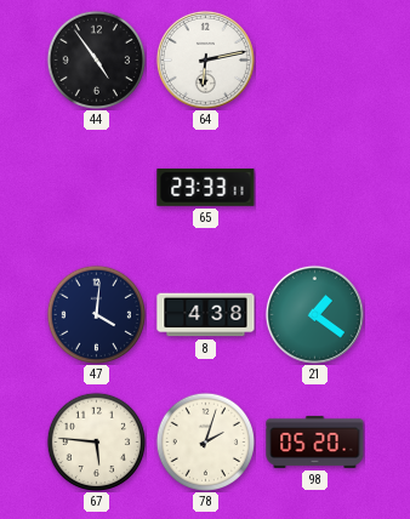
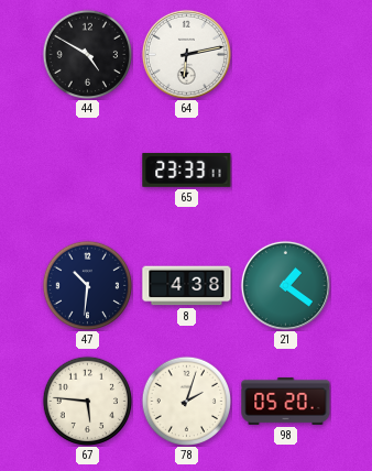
44: 4:54 -> 4:50 (87, 54)
47: 4:01 -> 10:31 (87, 285)
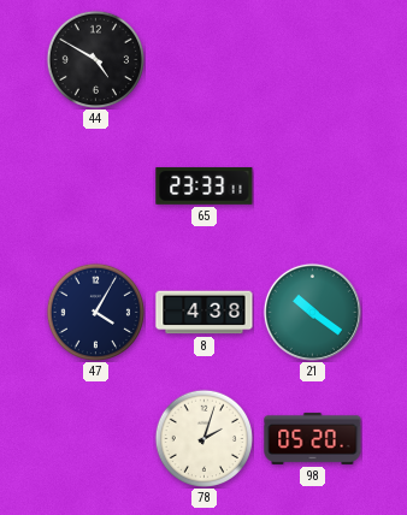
64: 6:13 -> none (186, 54)
47: 10:31 -> 4:05 (95, 312)
21: 1:21 -> 10:21 (312, 312)
67: 5:46 -> none (87, 401)
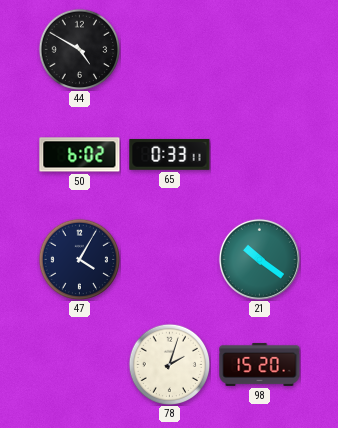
50: none -> 6:02 (80, 155)
65: 23:33 -> 0:33 (170, 154)
8: 4:38 -> none (205, 313)
98: 05:20 -> 15:20 (260, 364)
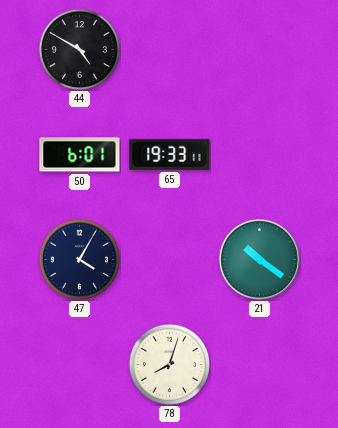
50: 6:02 -> 6:01 (80, 155)
65: 0:33 -> 19:33 (170, 154)
78: 2:03 -> 8:03 (169, 364)
98: 15:20 -> none (260, 364)
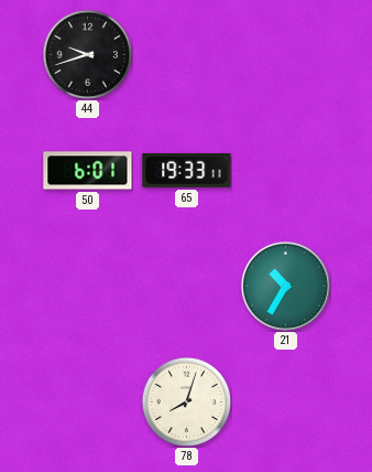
44: 4:50 -> 9:42 (87, 54)
47: 4:05 -> none (79, 259)
21: 10:21 -> 10:35 (285, 286)
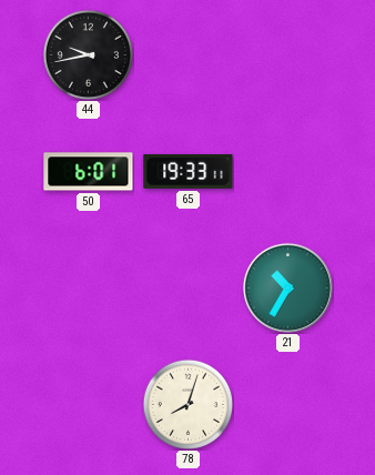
44: 9:42 -> 9:43 (88, 54)
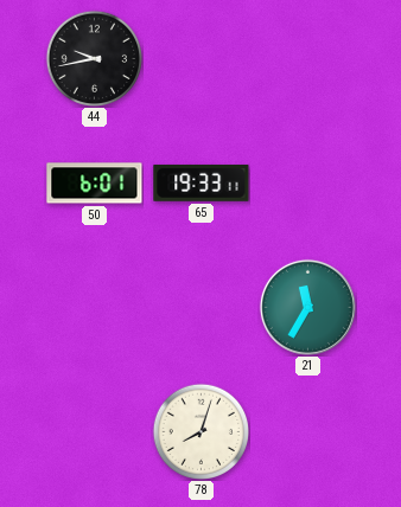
21: 10:35 -> 11:35 (307, 307)
